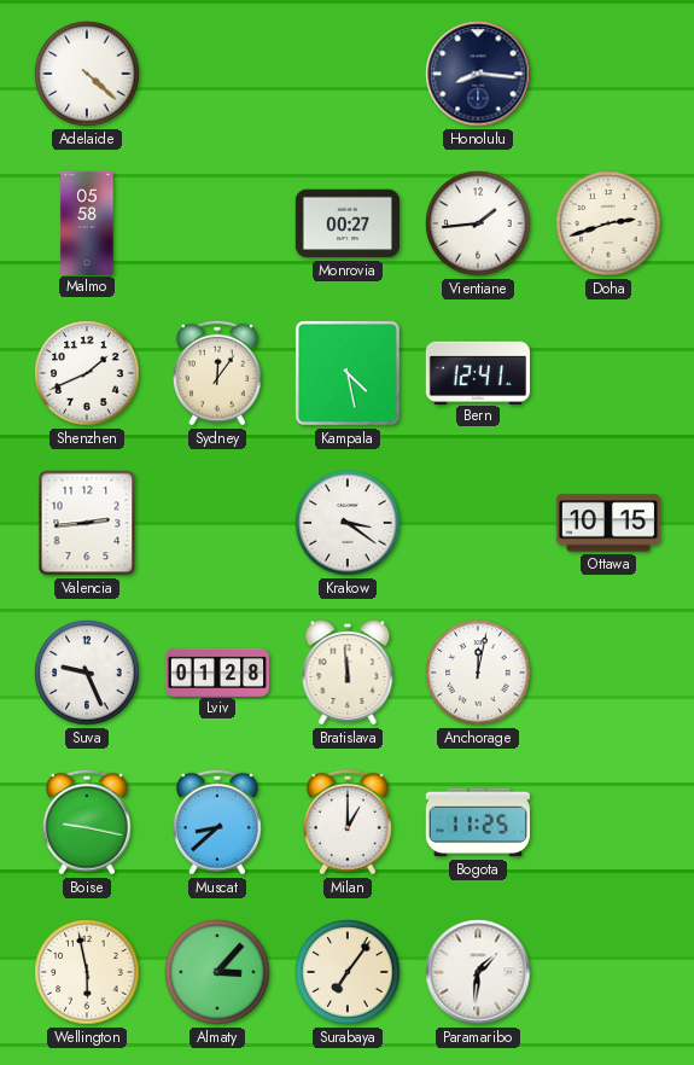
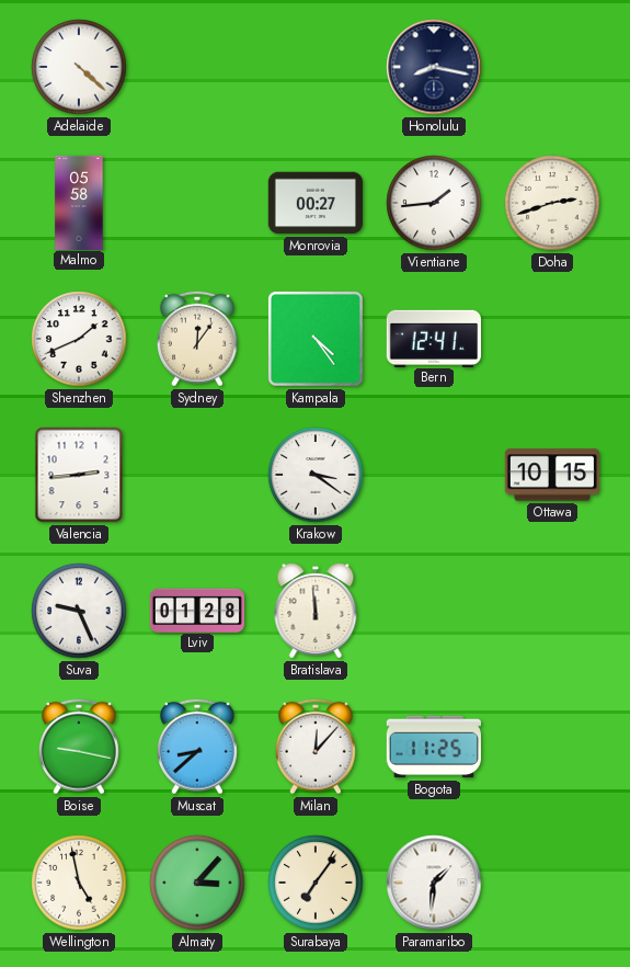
Honolulu: 8:16 -> 8:17 (434, 67)
Kampala: 4:28 -> 4:24 (316, 339)
Anchorage: 12:02 -> none (478, 673)
Milan: 1:00 -> 12:07 (316, 747)
Wellington: 5:58 -> 4:58 (79, 883)
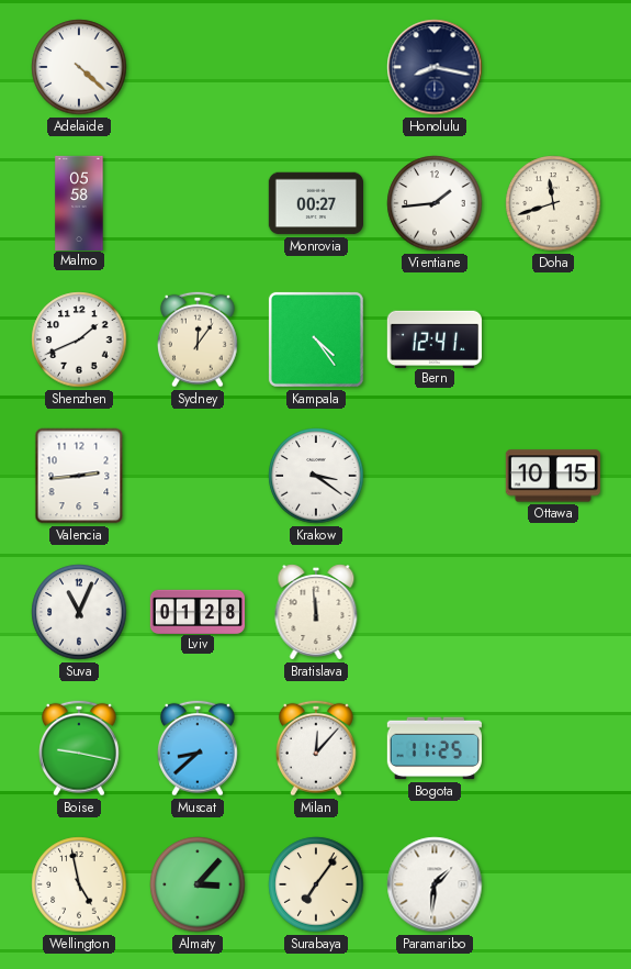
Doha: 2:42 -> 11:42 (553, 203)
Suva: 9:26 -> 11:04 (79, 612)
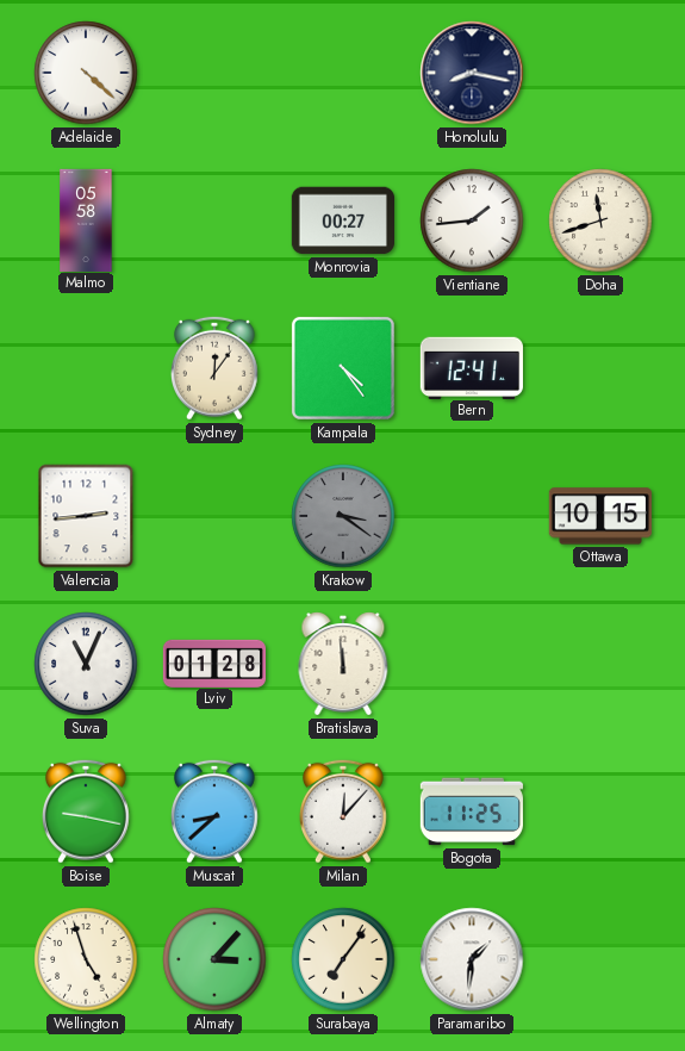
Shenzhen: 1:41 -> none (79, 339)
Krakow dial: white -> grey (343, 516)
Wellington: 4:58 -> 4:57 (86, 959)
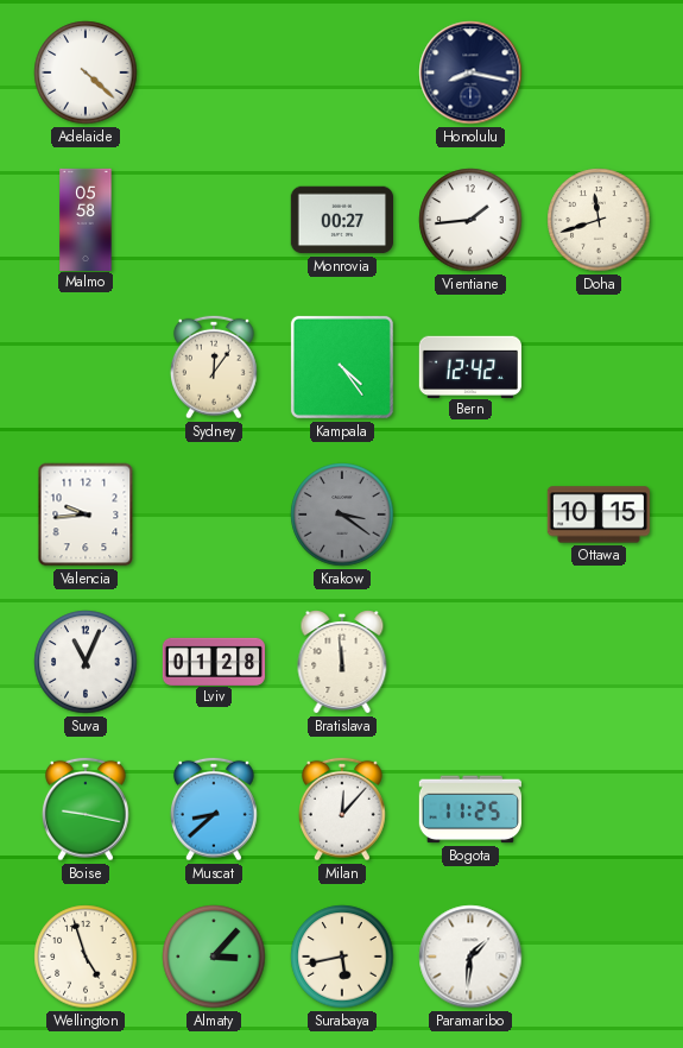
Bern: 12:41 -> 12:42 (470, 366)
Valencia: 2:44 -> 9:44 (86, 514)
Surabaya: 7:06 -> 5:43 (342, 957)
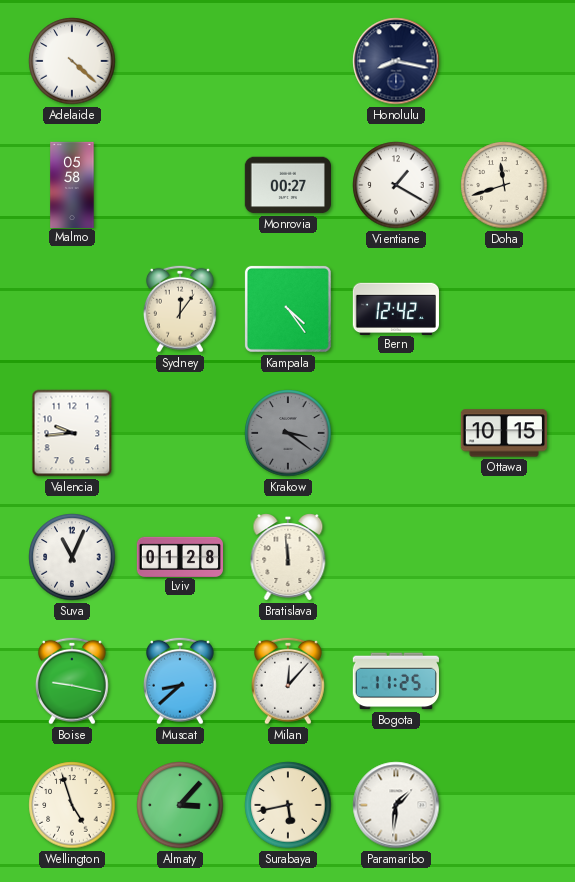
Vientiane: 1:44 -> 1:20 (396, 185)
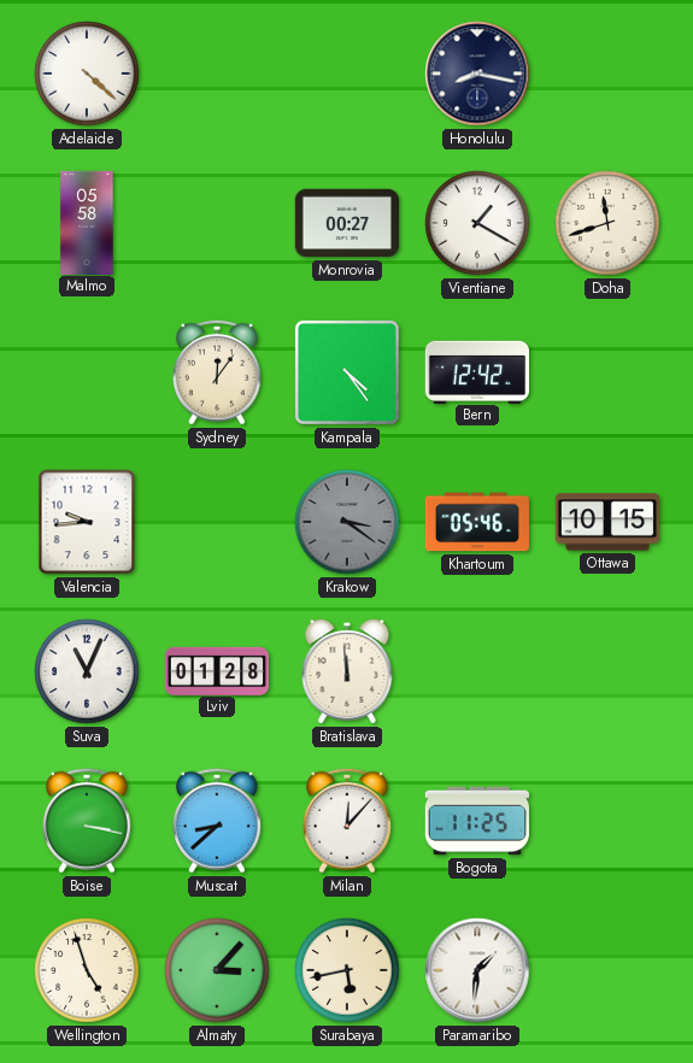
Khartoum: none -> 05:46 (477, 522)
Boise: 9:17 -> 3:17 (87, 821)
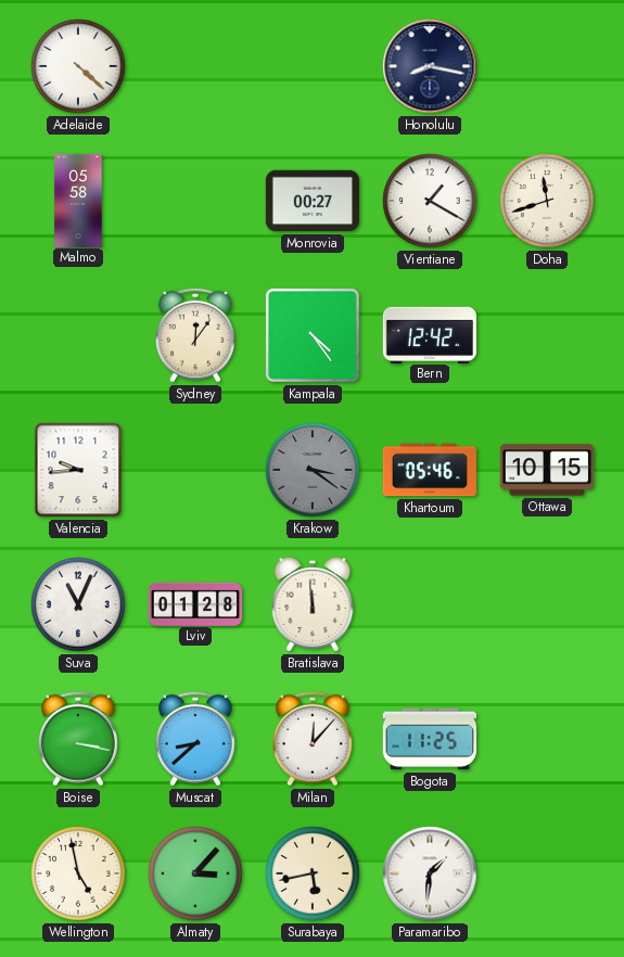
Wellington: 4:57 -> 4:58 (78, 873)
